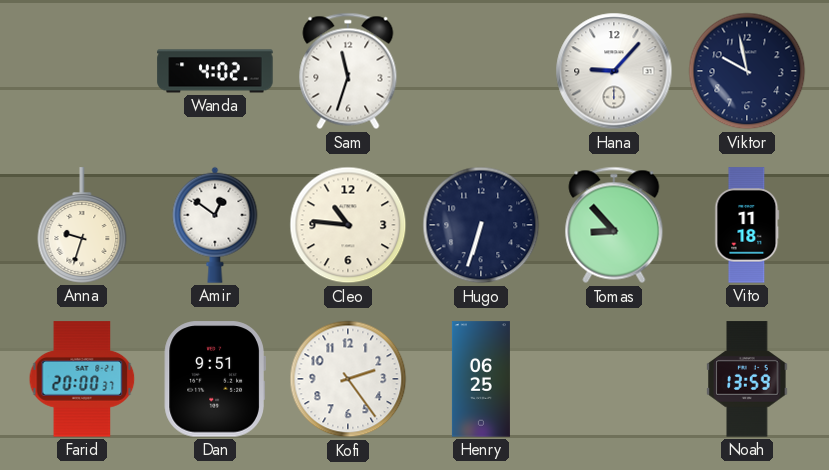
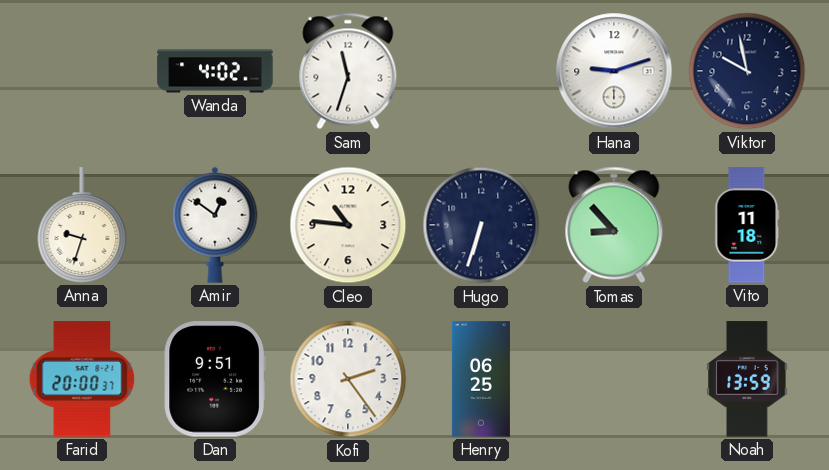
Hana: 9:07 -> 9:12 (614, 71)
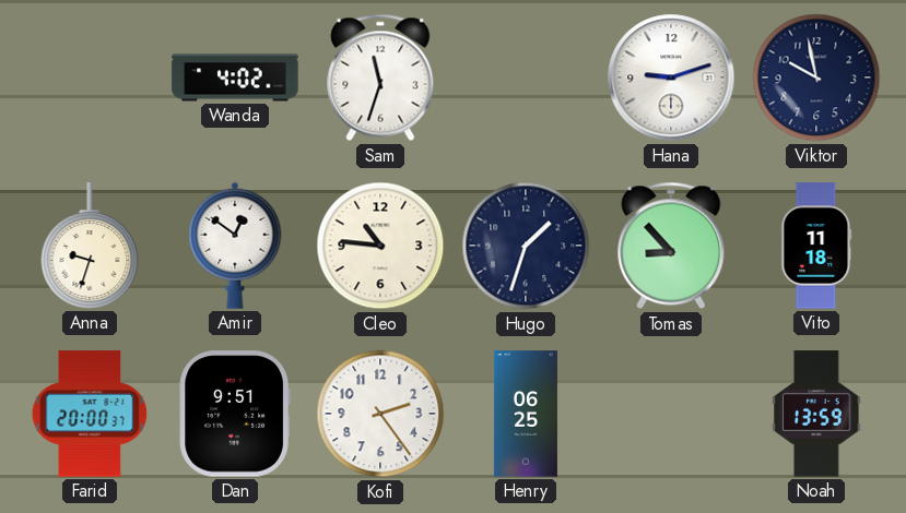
Hugo: 6:33 -> 1:33 (526, 246)
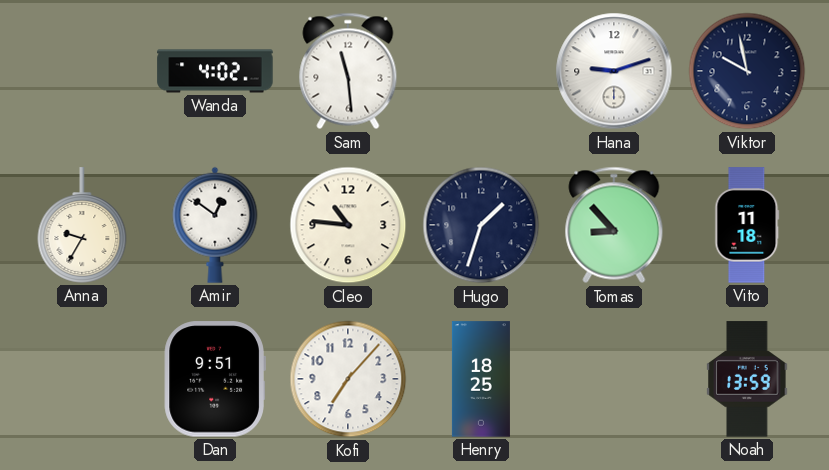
Sam: 11:33 -> 11:29 (348, 71)
Anna: 9:33 -> 9:35 (82, 225)
Farid: 20:00 -> none (90, 414)
Kofi: 2:24 -> 7:07 (348, 379)
Henry: 06:25 -> 18:25 (481, 379)
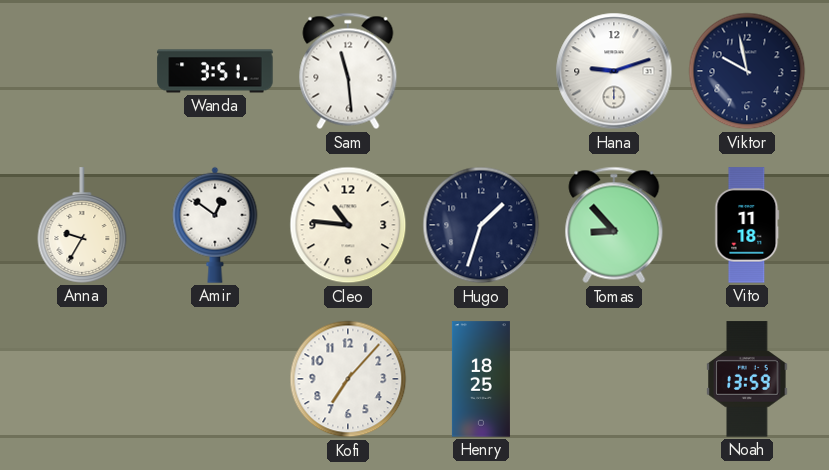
Wanda: 4:02 -> 3:51 (215, 71)
Dan: 9:51 -> none (215, 379)
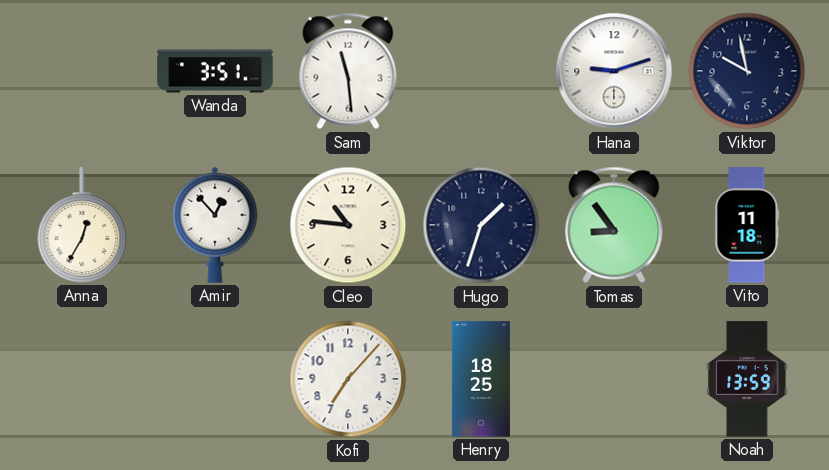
Anna: 9:35 -> 12:35 (82, 225)
Amir: 12:51 -> 12:53 (215, 225)
Tomas: 8:53 -> 8:54 (614, 225)
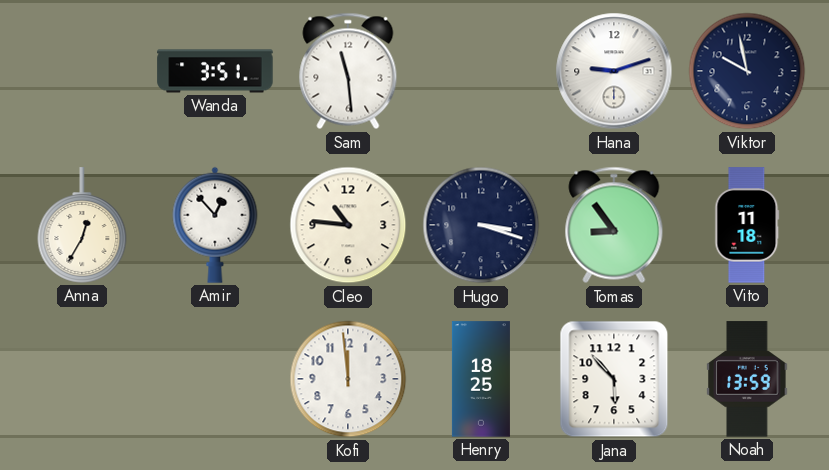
Hugo: 1:33 -> 3:18 (481, 225)
Kofi: 7:07 -> 11:59 (348, 379)
Jana: none -> 5:53 (614, 379)
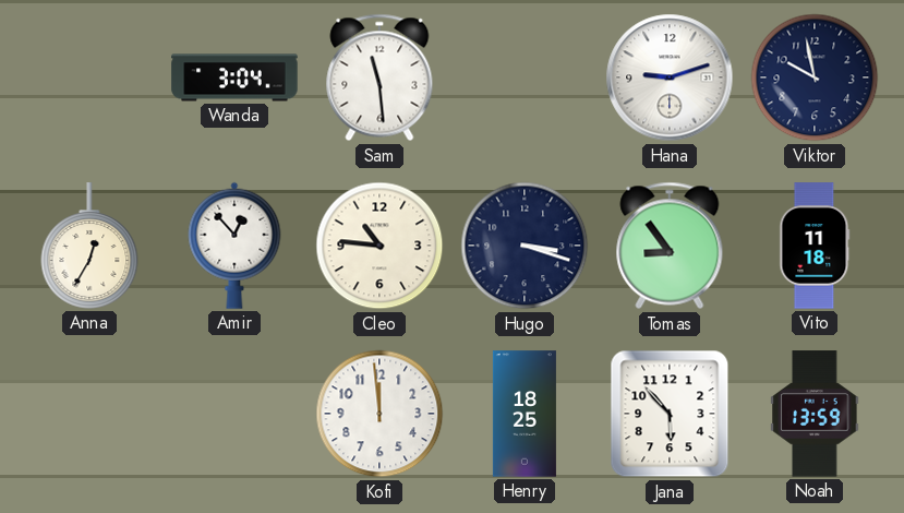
Wanda: 3:51 -> 3:04 (234, 77)
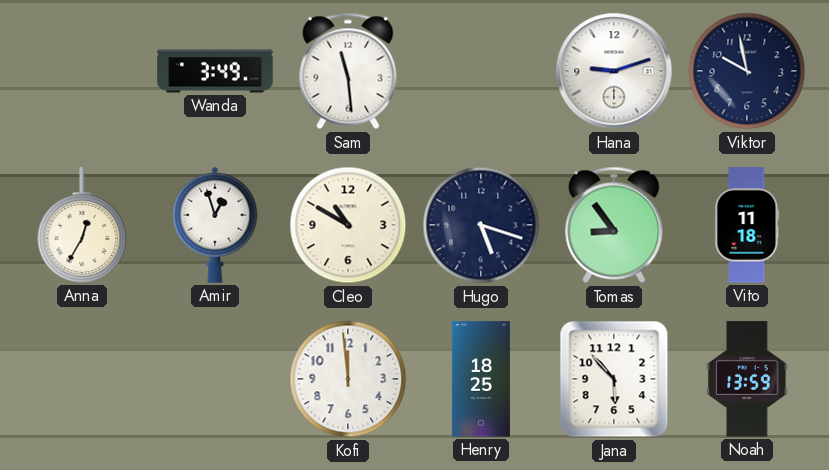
Wanda: 3:04 -> 3:49 (215, 71)
Amir: 12:53 -> 12:57 (215, 225)
Cleo: 10:46 -> 10:50 (348, 225)
Hugo: 3:18 -> 5:18 (481, 225)
